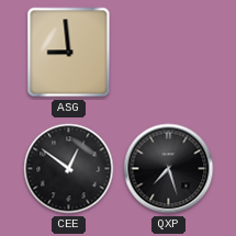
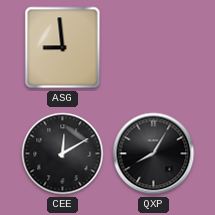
CEE: 12:51 -> 12:10 (63, 154)
QXP: 7:27 -> 8:05 (154, 154)
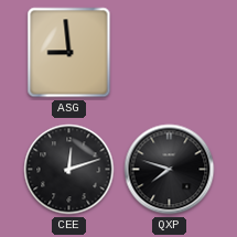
CEE: 12:10 -> 12:12 (69, 170)
QXP: 8:05 -> 7:48 (170, 170)
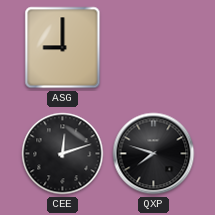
ASG: 8:59 -> 9:00 (63, 48)
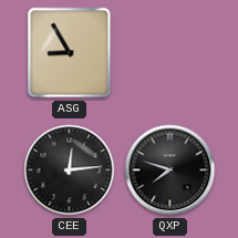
ASG: 9:00 -> 8:55 (70, 53)
CEE: 12:12 -> 12:14 (70, 170)
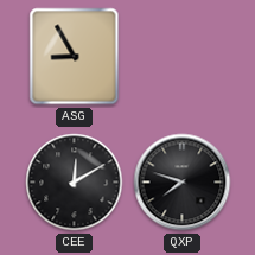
CEE: 12:14 -> 12:10 (75, 183)
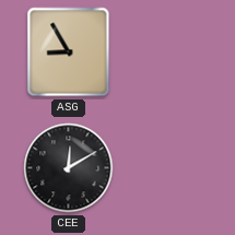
QXP: 7:48 -> none (183, 183)
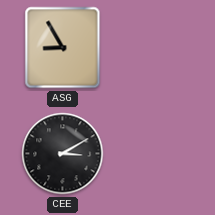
CEE: 12:10 -> 3:10 (63, 154)
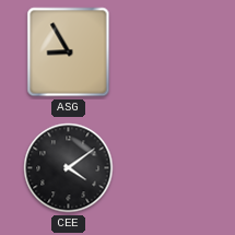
CEE: 3:10 -> 4:09 (69, 168)
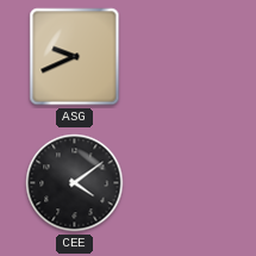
ASG: 8:55 -> 9:41 (75, 57)
